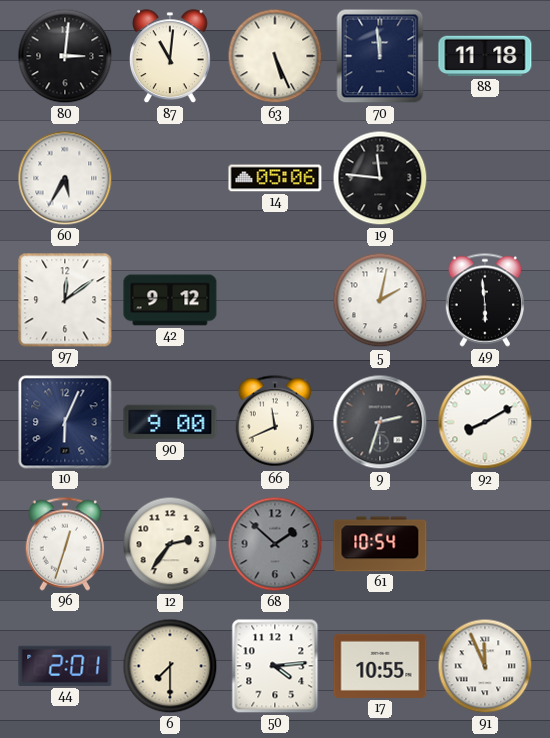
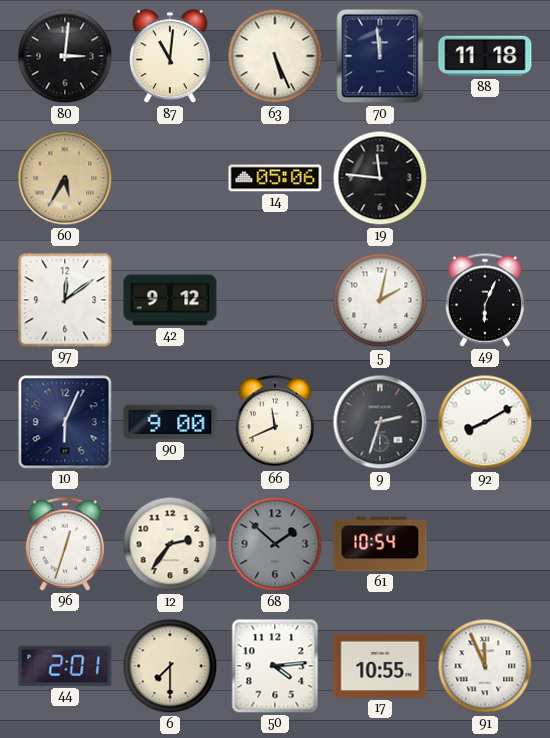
60 dial: white -> champagne (65, 178)
49: 5:59 -> 6:04 (485, 300)
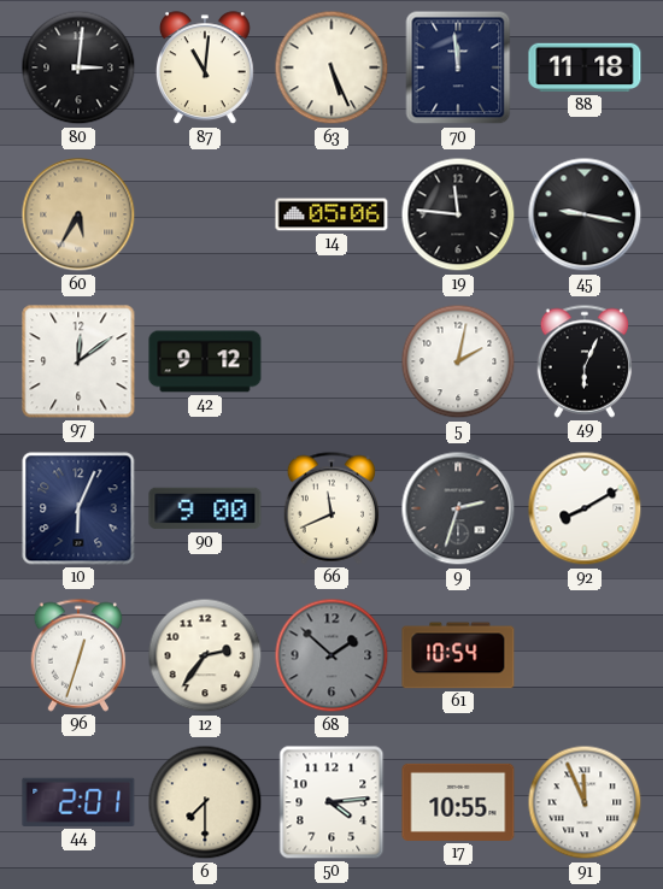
45: none -> 9:17 (585, 214)
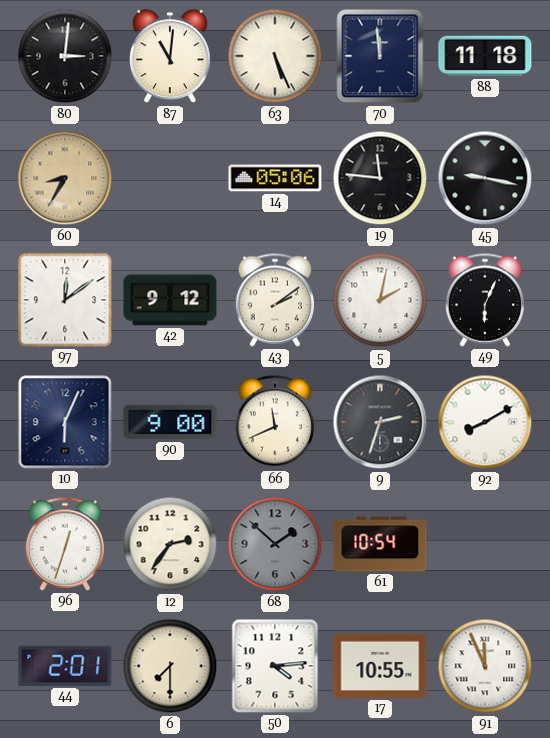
60: 5:35 -> 8:35 (65, 178)
43: none -> 2:09 (275, 300)
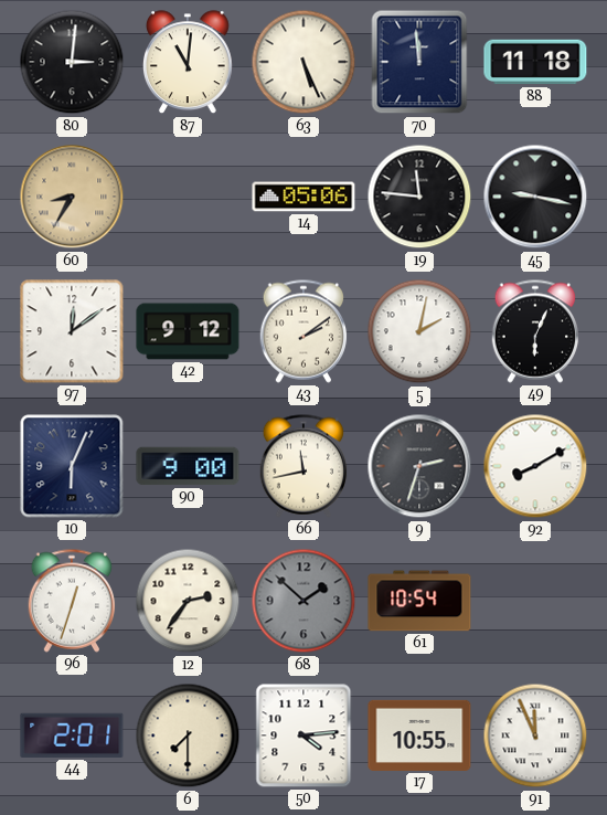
66: 11:41 -> 11:43 (303, 466)
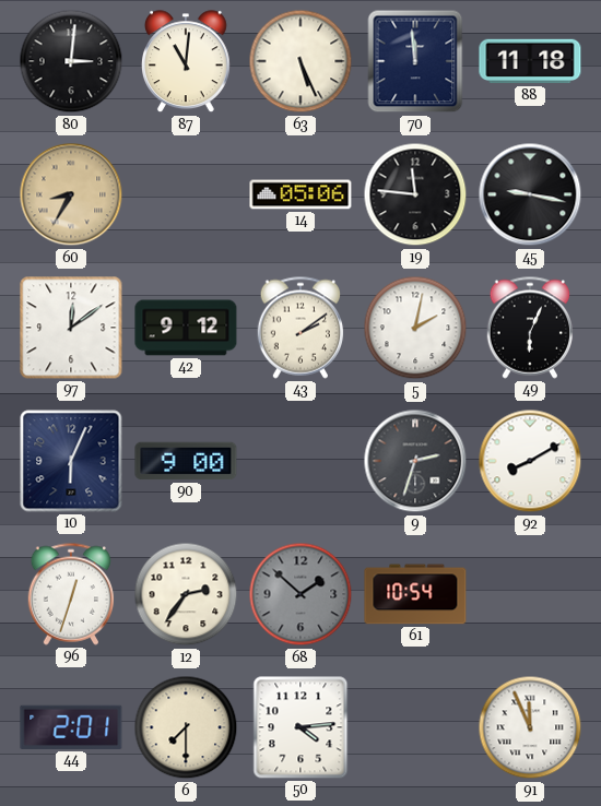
66: 11:43 -> none (303, 466)
17: 10:55 -> none (419, 735)
